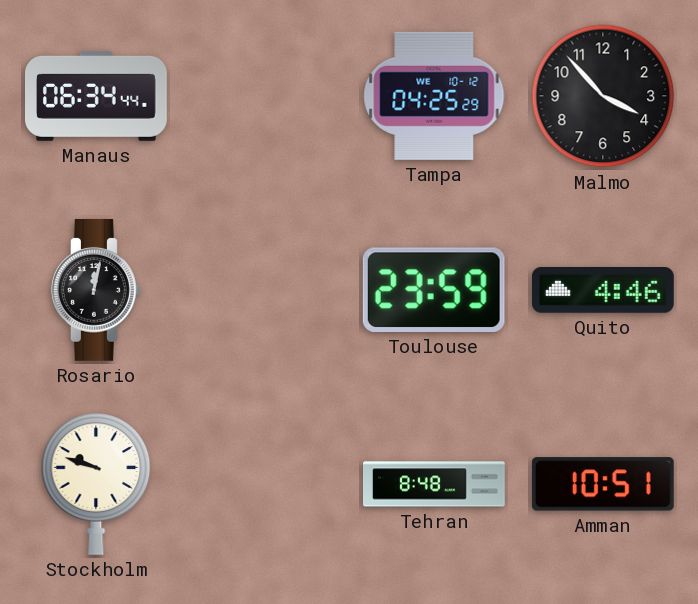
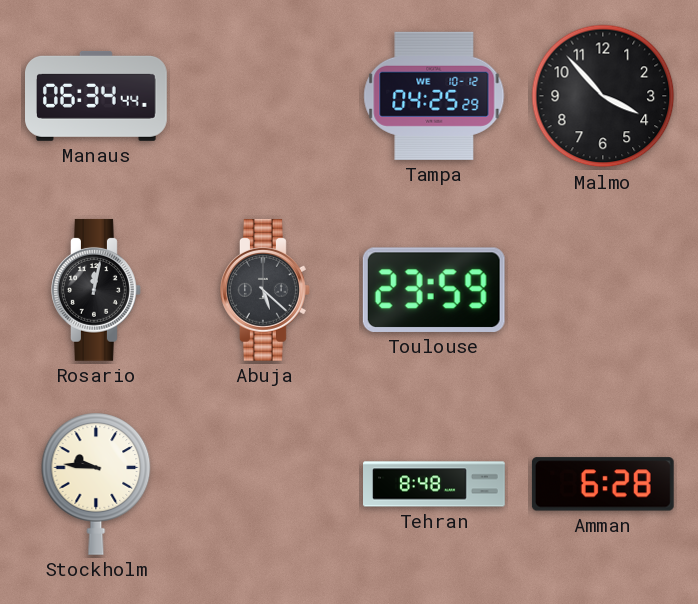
Abuja: none -> 5:22 (266, 290)
Quito: 4:46 -> none (603, 291)
Stockholm: 9:48 -> 9:46 (96, 484)
Amman: 10:51 -> 6:28 (603, 484)
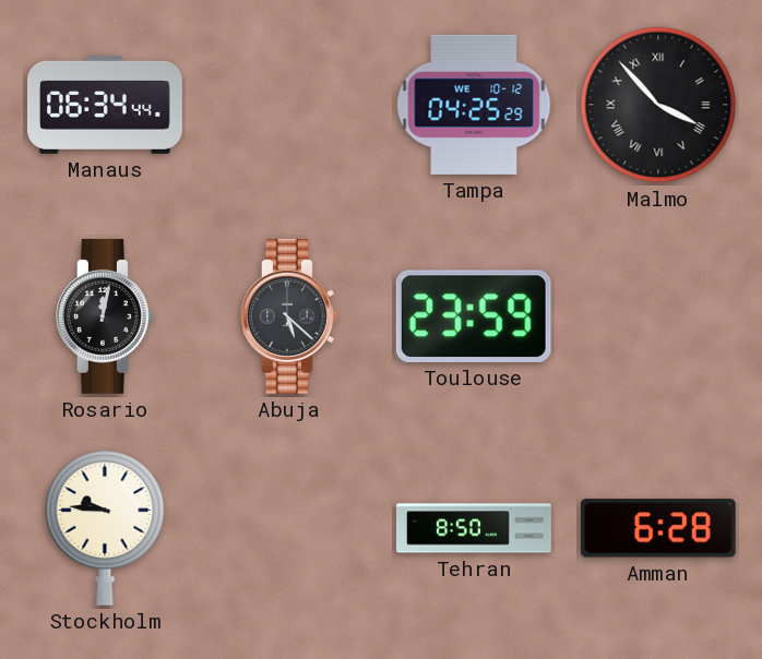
Malmo numerals: Arabic -> Roman (658, 105)
Tehran: 8:48 -> 8:50 (475, 528)
